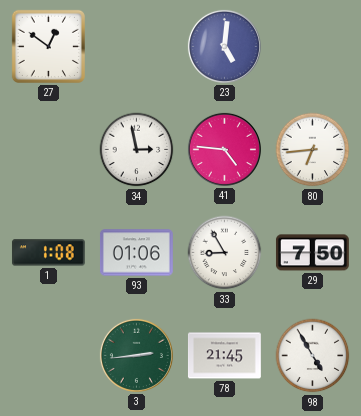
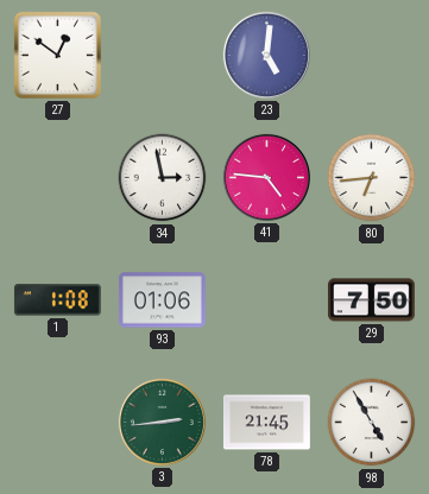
33: 8:55 -> none (225, 253)
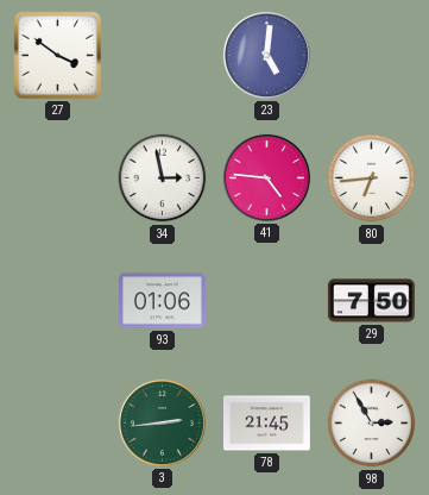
27: 12:51 -> 3:51 (57, 55)
1: 1:08 -> none (57, 300)
98: 4:55 -> 2:55 (372, 424)
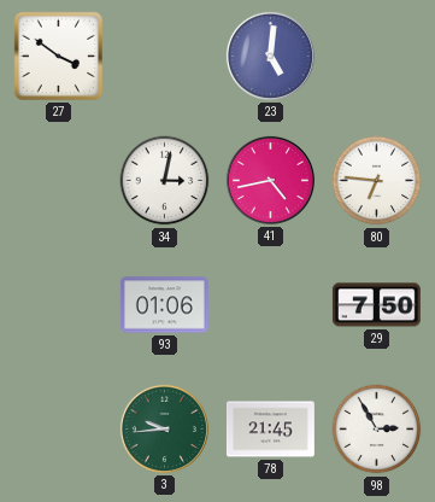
34: 2:58 -> 3:02 (165, 181)
41: 4:46 -> 4:43 (270, 180)
80: 6:44 -> 6:46 (377, 181)
3: 2:44 -> 9:44 (164, 428)
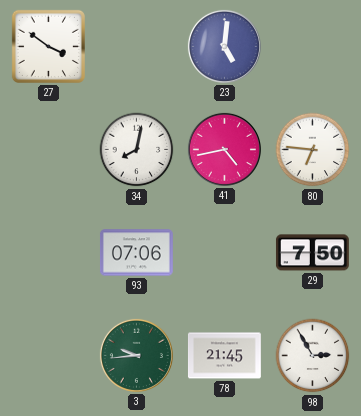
34: 3:02 -> 8:02 (137, 150)
93: 01:06 -> 07:06 (136, 253)
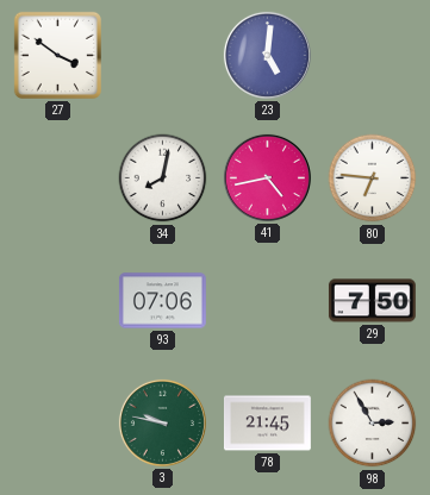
3: 9:44 -> 9:47 (162, 422)
